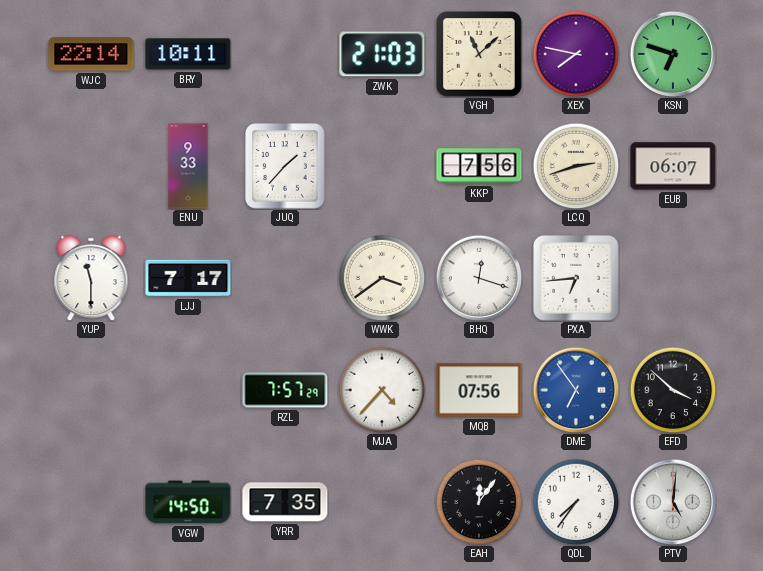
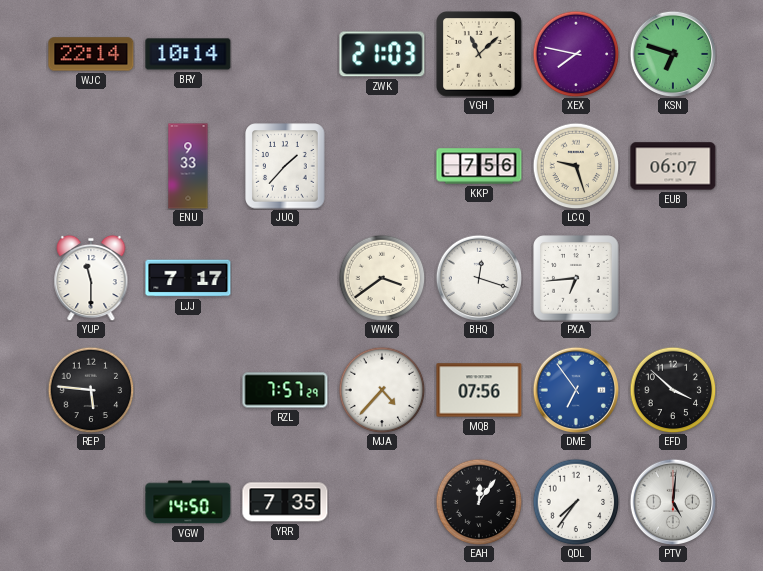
BRY: 10:11 -> 10:14 (188, 54)
LCQ: 2:42 -> 9:27 (576, 166)
REP: none -> 5:46 (91, 390)
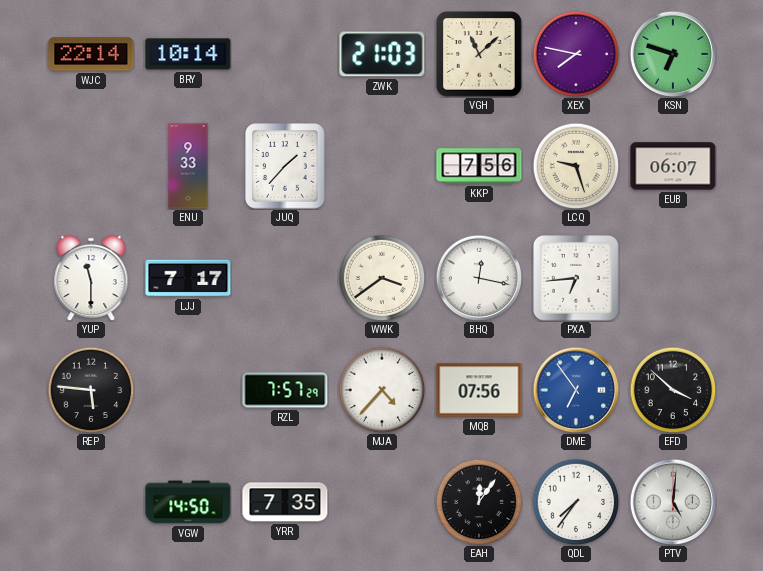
BHQ: 12:18 -> 12:17 (479, 278)
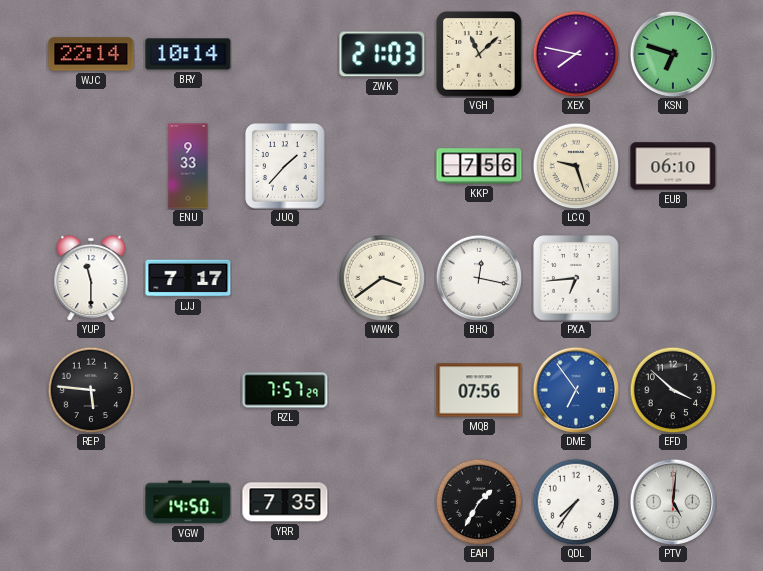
EUB: 06:07 -> 06:10 (673, 166)
MJA: 4:37 -> none (382, 390)
EAH: 12:06 -> 1:35 (479, 502)
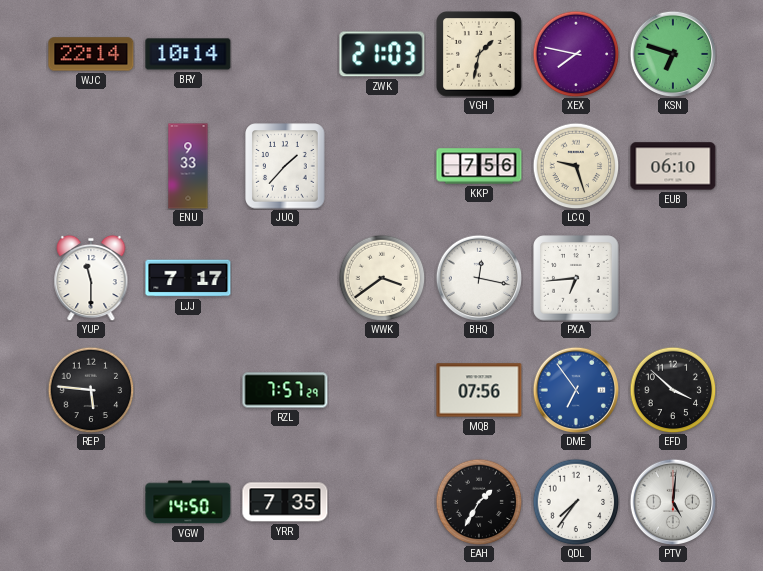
VGH: 11:08 -> 1:32 (479, 54)
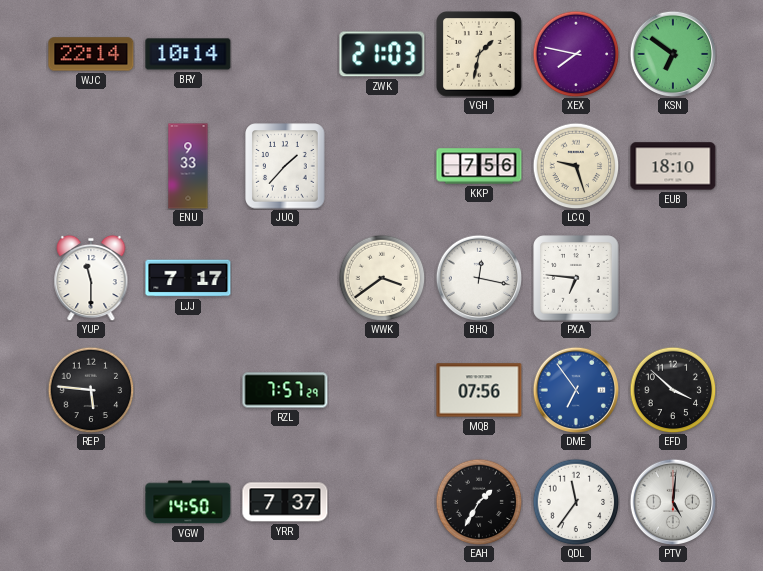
KSN: 6:48 -> 6:51 (673, 54)
EUB: 06:10 -> 18:10 (673, 166)
PXA: 6:44 -> 6:46 (576, 278)
YRR: 7:35 -> 7:37 (285, 502)
QDL: 7:36 -> 11:36 (576, 502)
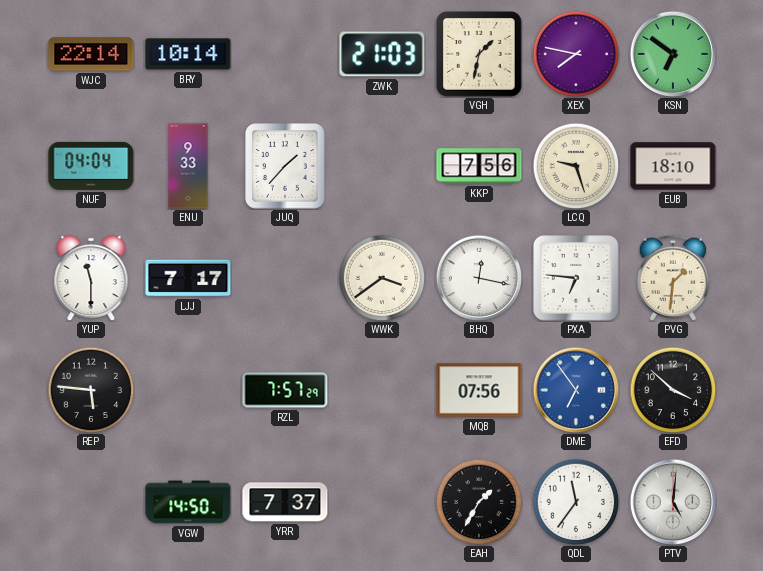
NUF: none -> 04:04 (91, 166)
PVG: none -> 1:31 (672, 278)
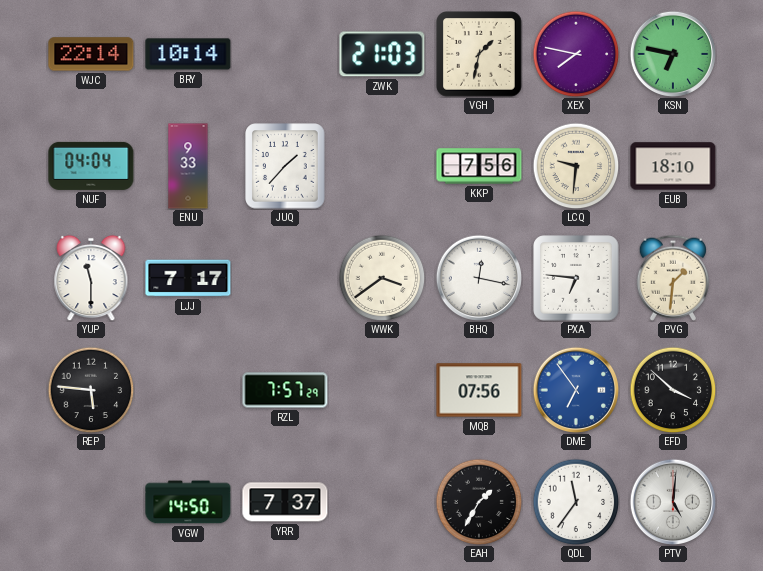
KSN: 6:51 -> 6:47 (673, 54)
LCQ: 9:27 -> 9:31 (576, 166)
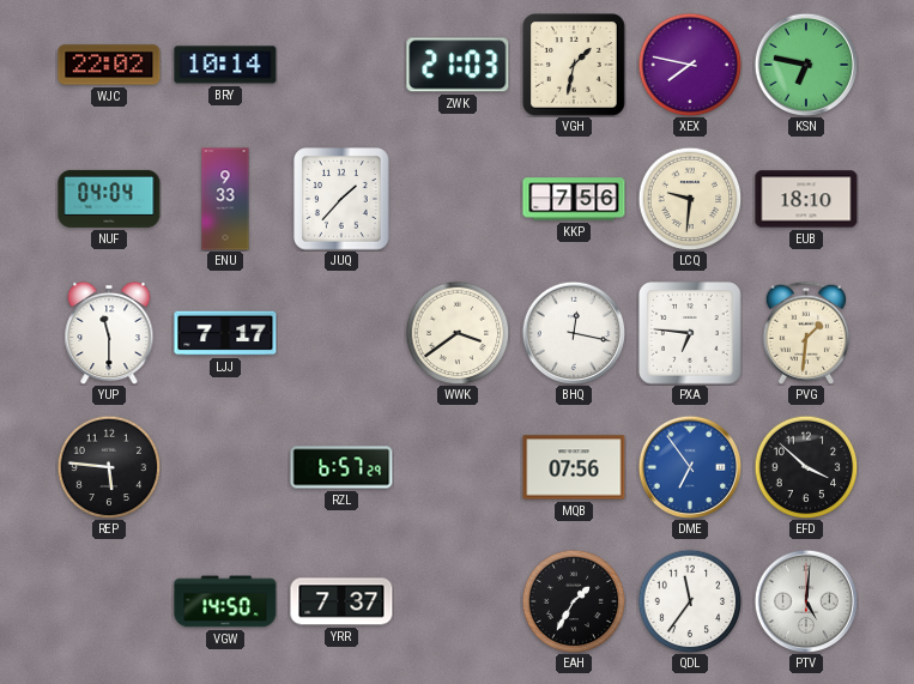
WJC: 22:14 -> 22:02 (109, 65)
RZL: 7:57 -> 6:57 (341, 467)
